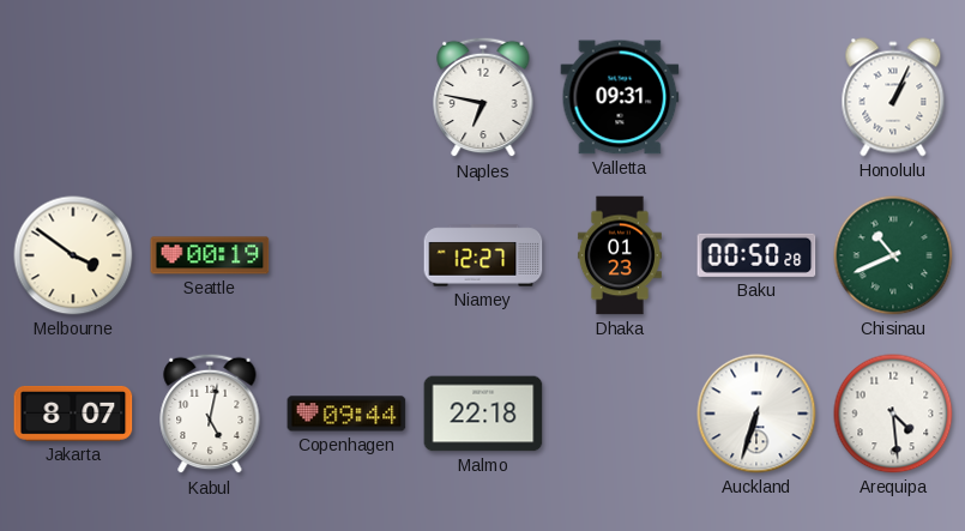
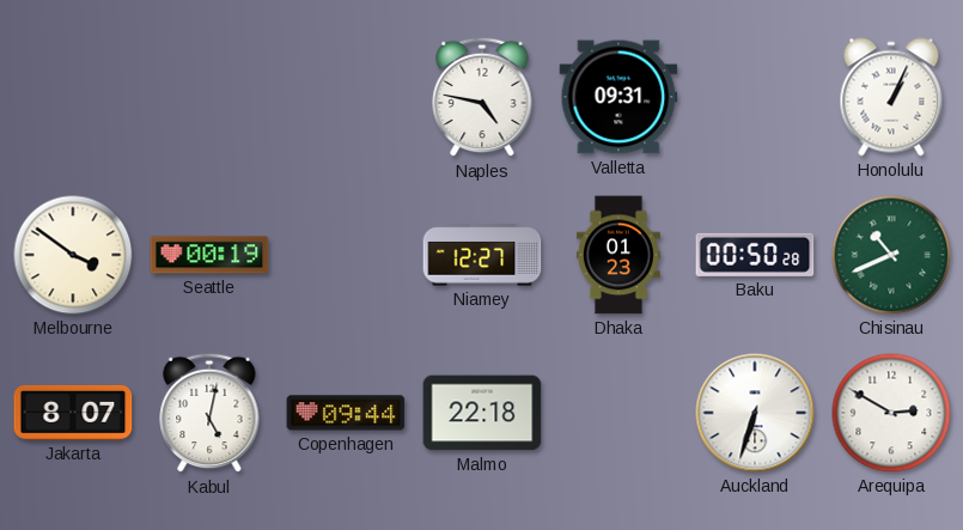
Naples: 6:47 -> 4:47 (482, 97)
Arequipa: 4:29 -> 2:50 (891, 413)
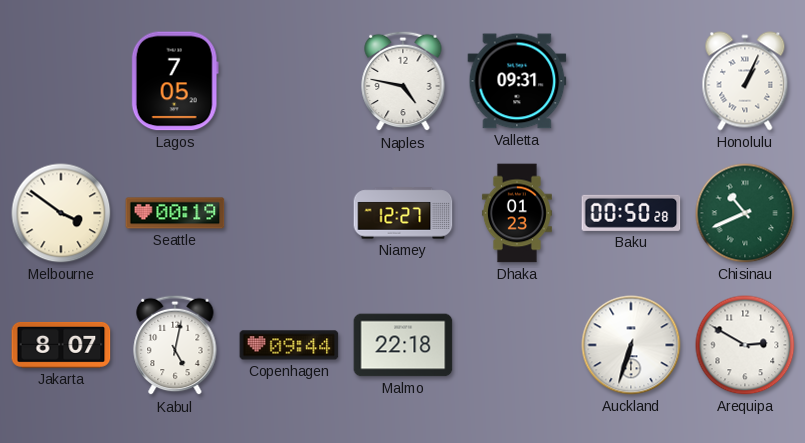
Lagos: none -> 7:05 (175, 81)
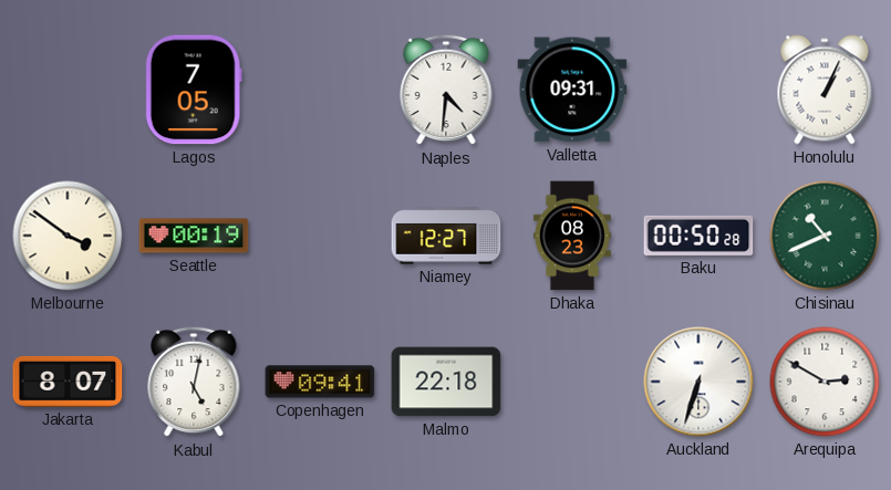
Naples: 4:47 -> 4:31 (446, 90)
Dhaka: 01:23 -> 08:23 (572, 236)
Copenhagen: 09:44 -> 09:41 (320, 382)
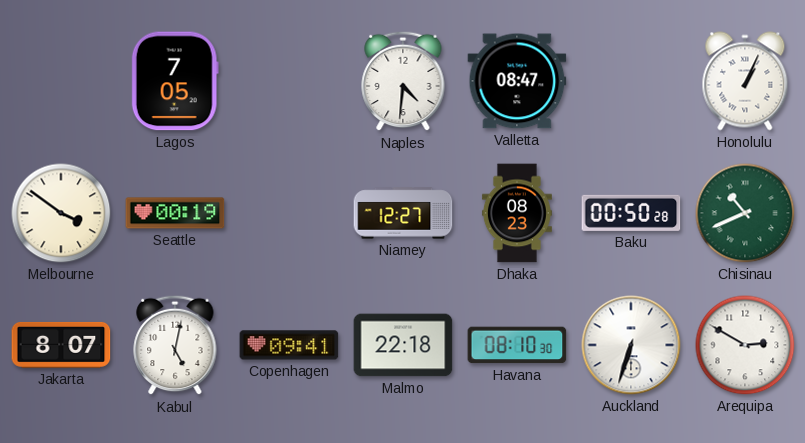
Valletta: 09:31 -> 08:47 (517, 81)
Havana: none -> 08:10 (517, 345)
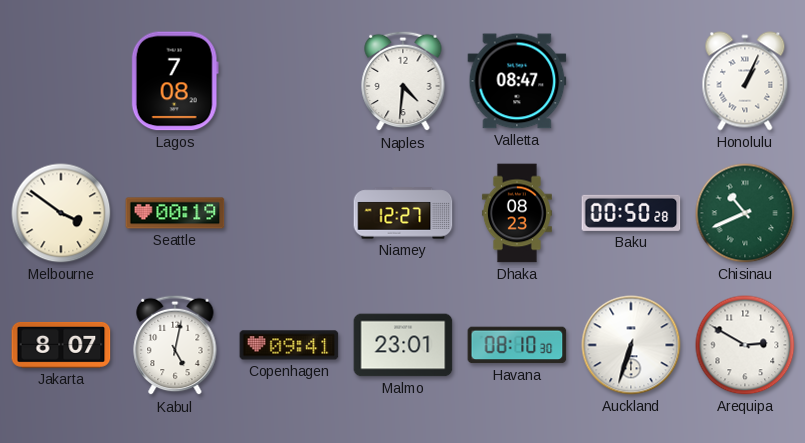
Lagos: 7:05 -> 7:08 (175, 81)
Malmo: 22:18 -> 23:01 (403, 345)
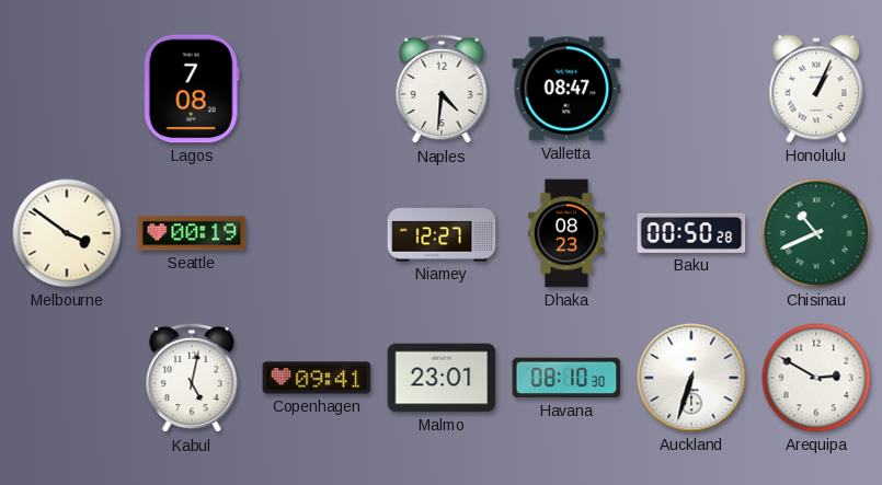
Jakarta: 8:07 -> none (61, 345)
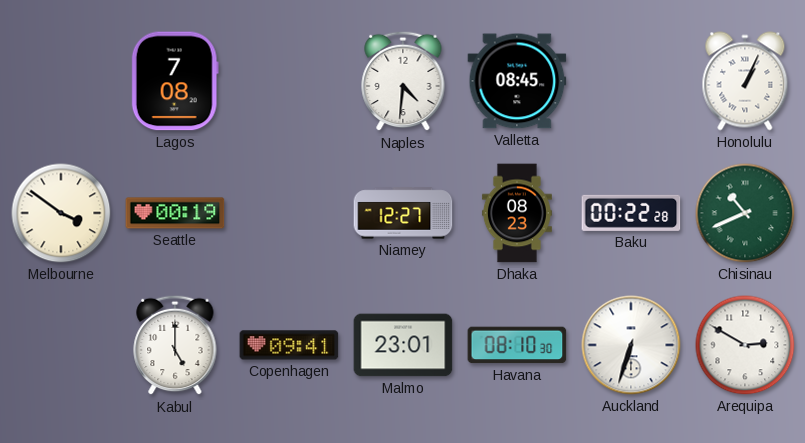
Valletta: 08:47 -> 08:45 (517, 81)
Baku: 00:50 -> 00:22 (631, 213)
Kabul: 5:02 -> 5:00 (175, 345)
